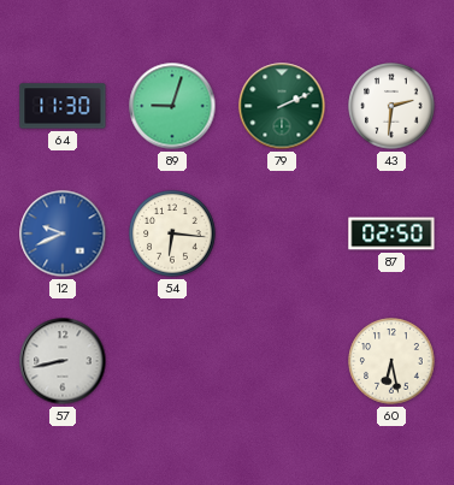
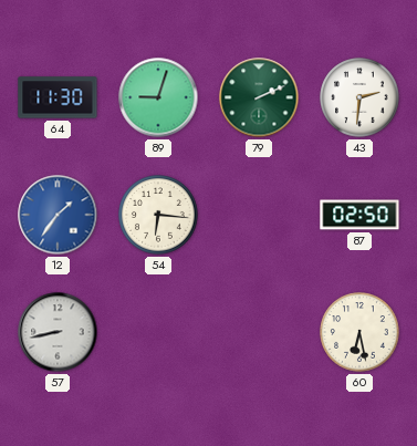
12: 9:41 -> 1:36 (58, 215)
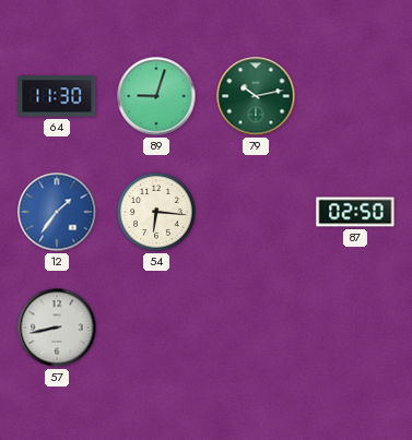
79: 2:11 -> 10:13 (256, 96)
43: 2:31 -> none (359, 97)
60: 6:28 -> none (359, 332)
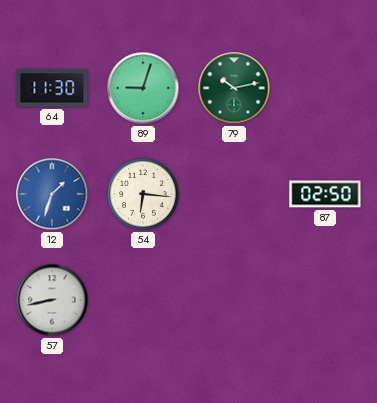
12: 1:36 -> 1:33 (52, 194)
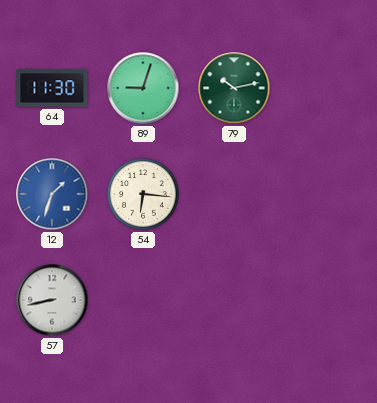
87: 02:50 -> none (325, 194)
